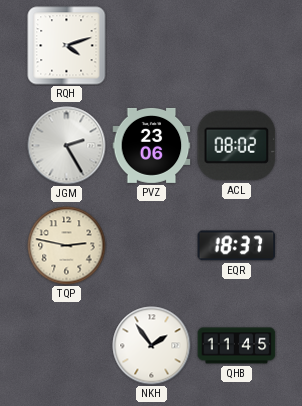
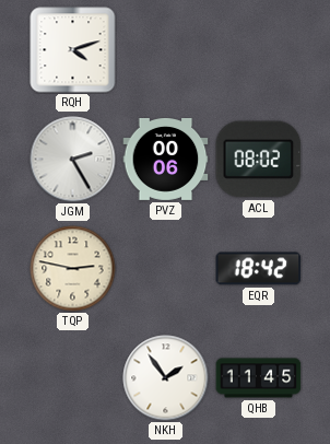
PVZ: 23:06 -> 00:06 (166, 159)
EQR: 18:37 -> 18:42 (259, 269)
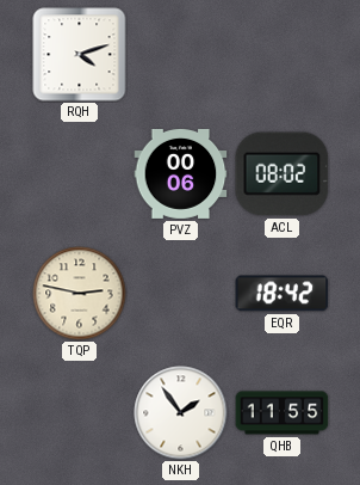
JGM: 2:25 -> none (73, 160)
QHB: 11:45 -> 11:55 (283, 413)
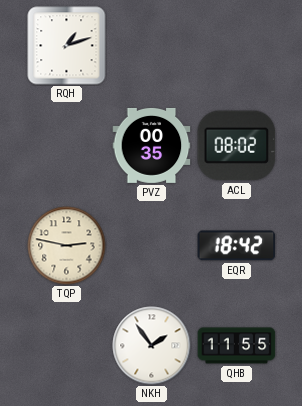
RQH: 4:12 -> 1:12 (67, 46)
PVZ: 00:06 -> 00:35 (152, 145)
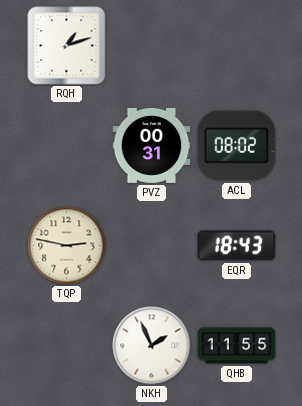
PVZ: 00:35 -> 00:31 (152, 145)
EQR: 18:42 -> 18:43 (237, 246)
NKH: 1:54 -> 1:56 (152, 346)
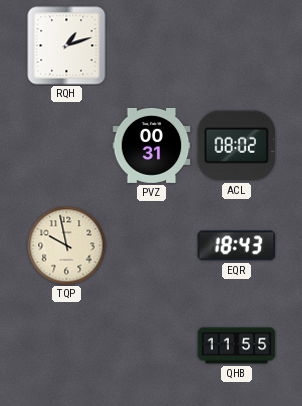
TQP: 2:47 -> 9:58 (67, 246)
NKH: 1:56 -> none (152, 346)
